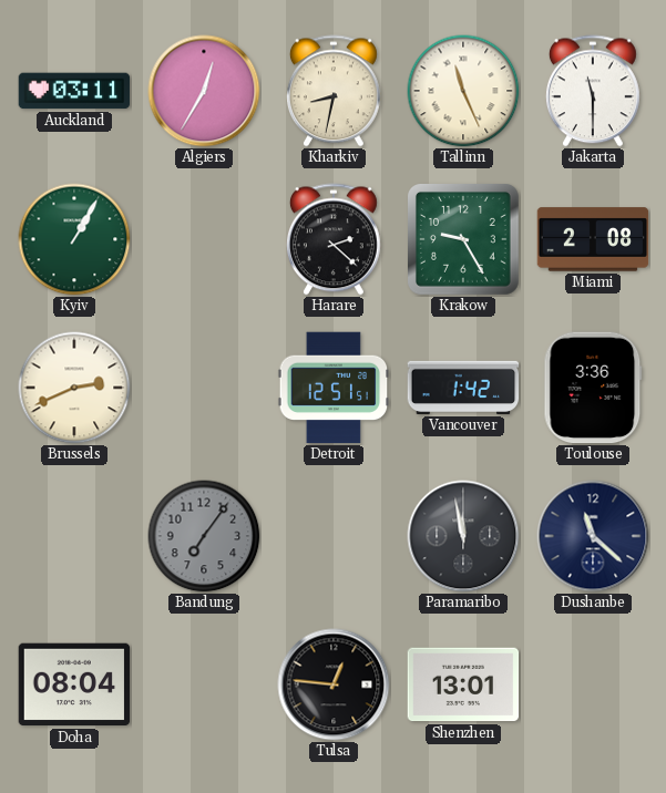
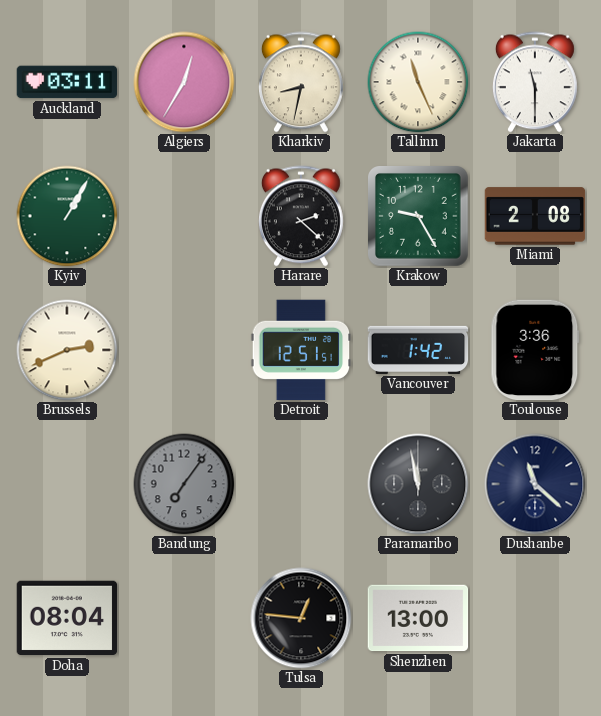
Shenzhen: 13:01 -> 13:00 (418, 618)
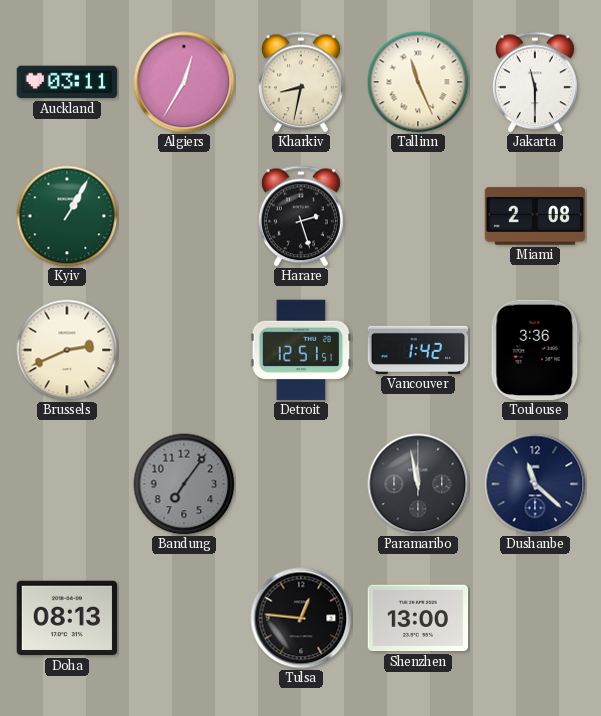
Harare: 2:22 -> 2:27 (301, 216)
Krakow: 9:25 -> none (419, 217)
Doha: 08:04 -> 08:13 (67, 618)
